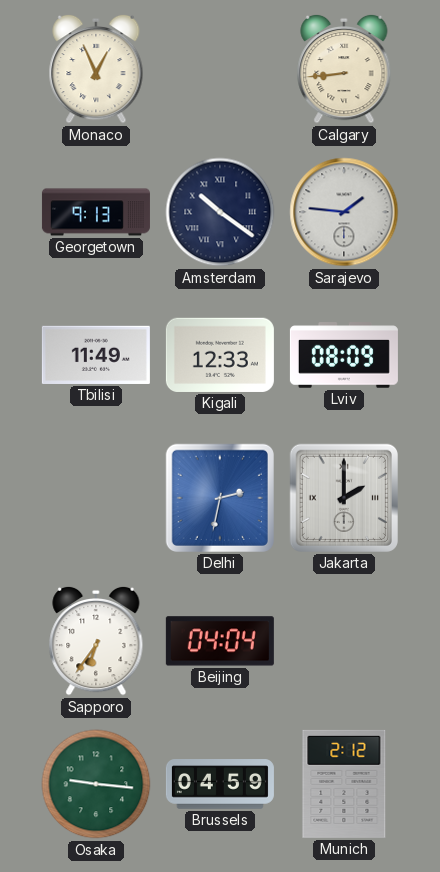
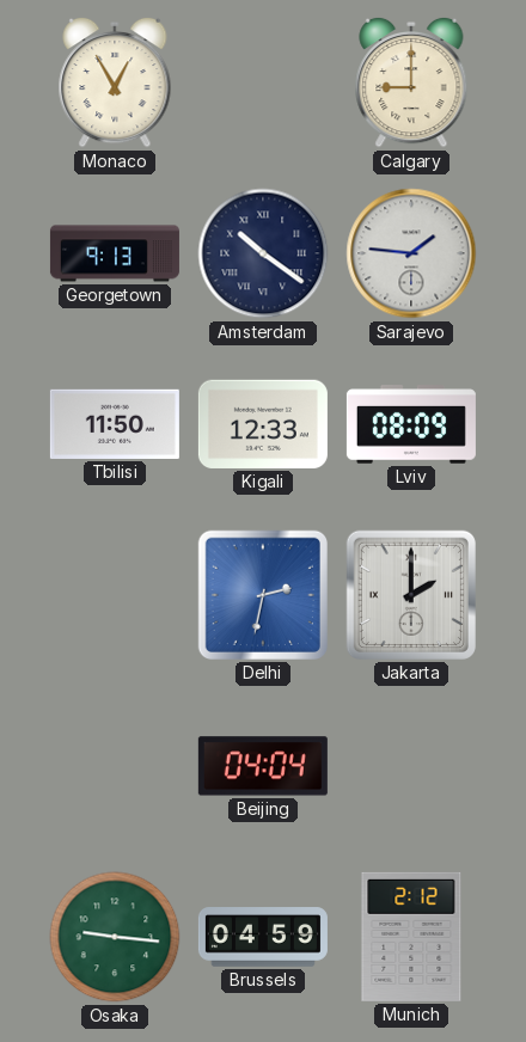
Monaco: 12:56 -> 12:55 (115, 82)
Calgary: 8:44 -> 9:00 (411, 82)
Tbilisi: 11:49 -> 11:50 (115, 424)
Sapporo: 6:36 -> none (96, 641)
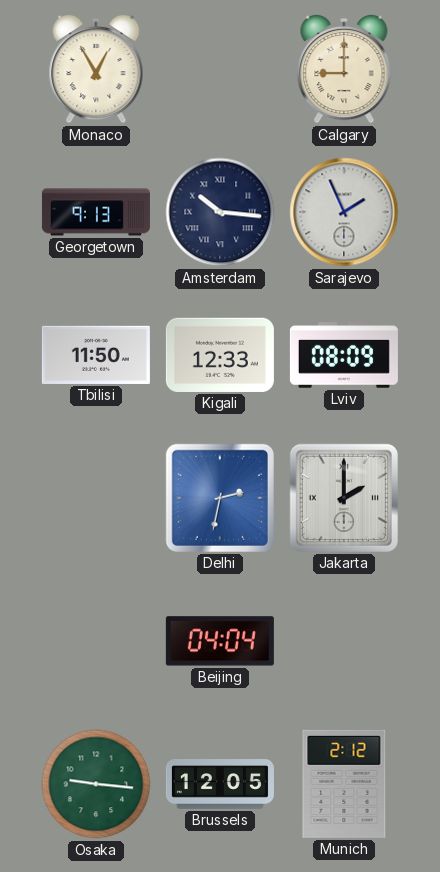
Amsterdam: 10:21 -> 10:16 (220, 212)
Sarajevo: 1:46 -> 1:56 (344, 212)
Brussels: 04:59 -> 12:05 (220, 784)
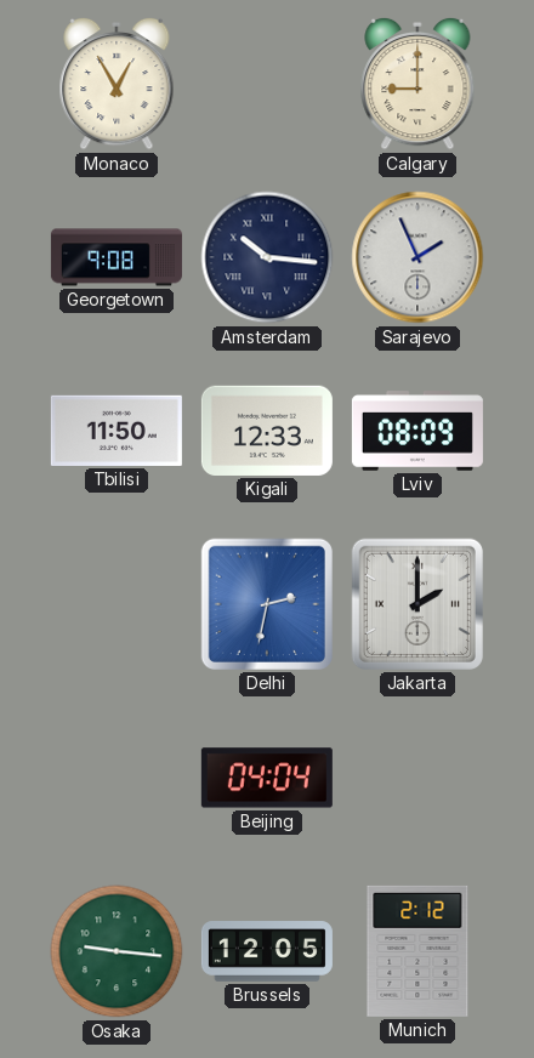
Georgetown: 9:13 -> 9:08 (117, 257)
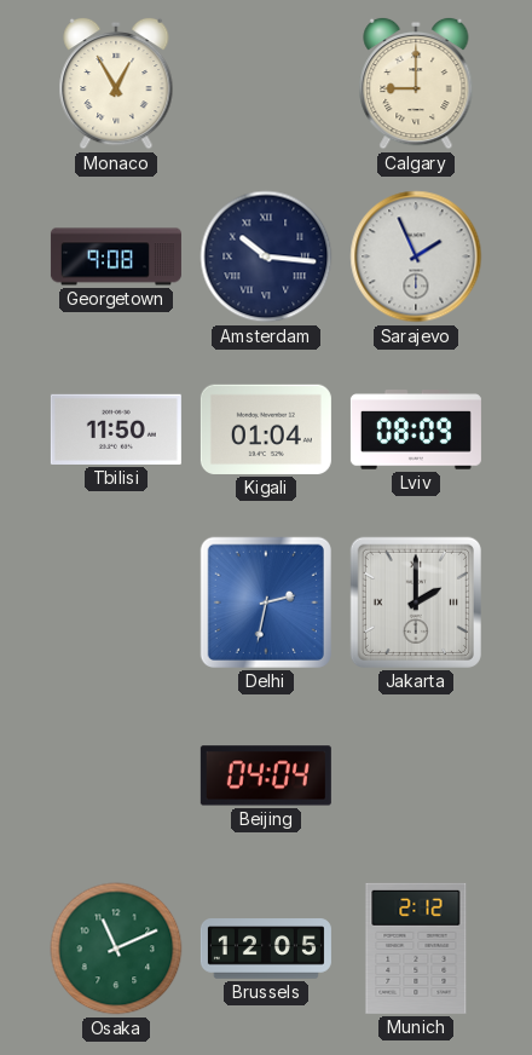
Kigali: 12:33 -> 01:04 (266, 430)
Osaka: 9:16 -> 11:11 (116, 949)
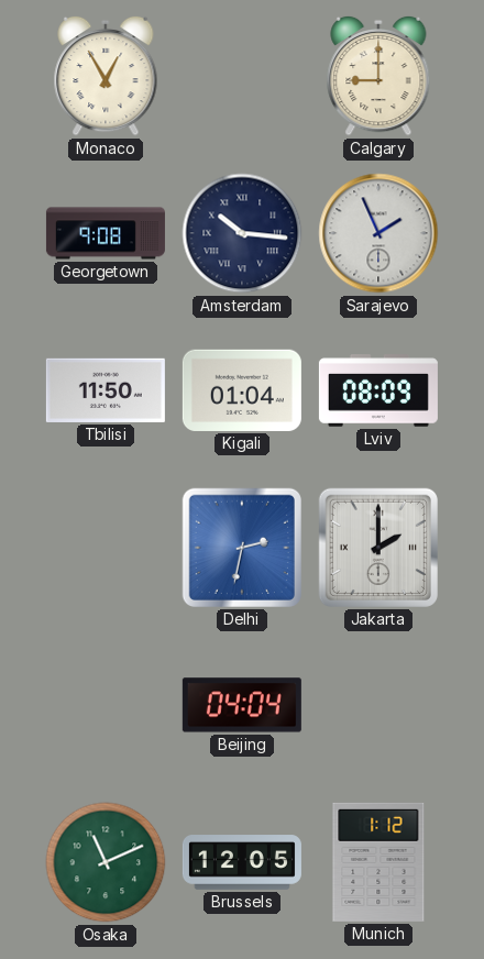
Munich: 2:12 -> 1:12 (378, 862)
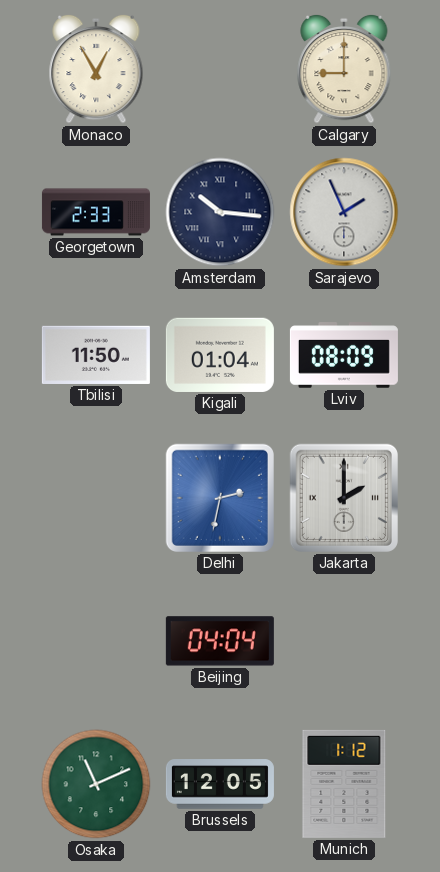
Georgetown: 9:08 -> 2:33 (96, 212)
